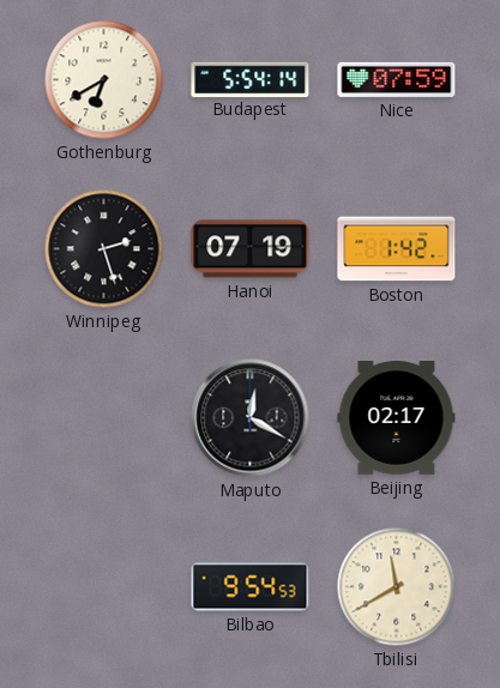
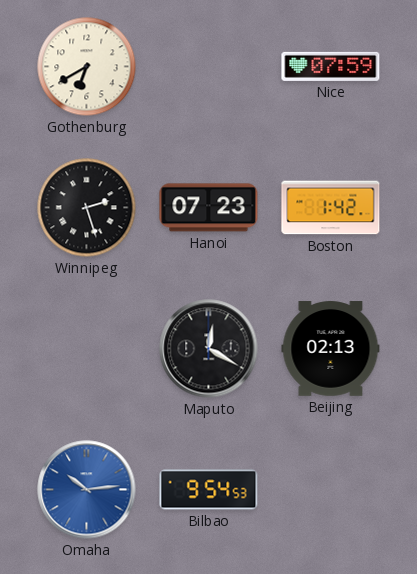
Budapest: 5:54 -> none (251, 79)
Hanoi: 07:19 -> 07:23 (209, 208)
Beijing: 02:17 -> 02:13 (331, 349)
Omaha: none -> 10:14 (87, 490)
Tbilisi: 11:40 -> none (397, 587)
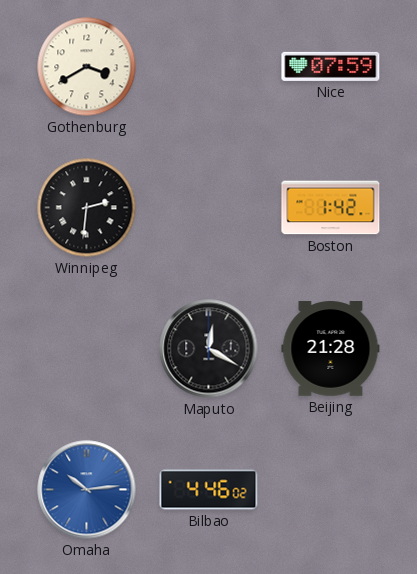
Gothenburg: 6:40 -> 3:40 (87, 67)
Winnipeg: 2:27 -> 2:31 (87, 208)
Hanoi: 07:23 -> none (209, 208)
Beijing: 02:13 -> 21:28 (331, 349)
Bilbao: 9:54 -> 4:46 (209, 490)
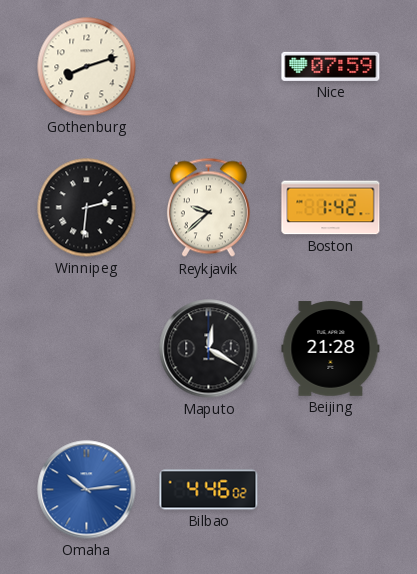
Gothenburg: 3:40 -> 8:12 (87, 67)
Reykjavik: none -> 9:38 (208, 208)
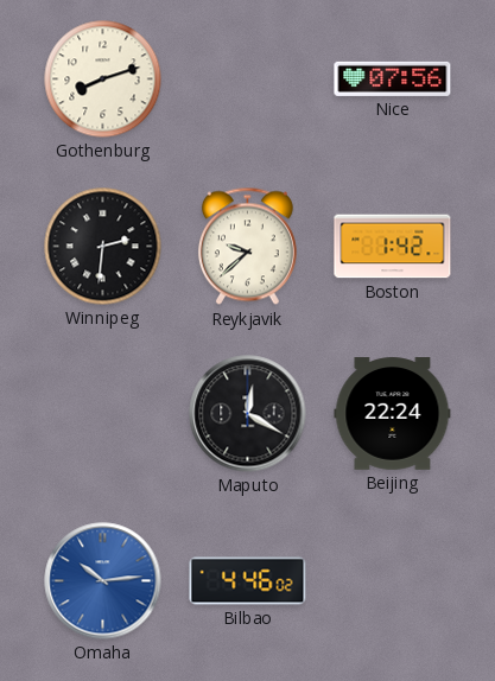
Nice: 07:59 -> 07:56 (393, 78)
Beijing: 21:28 -> 22:24 (393, 414)
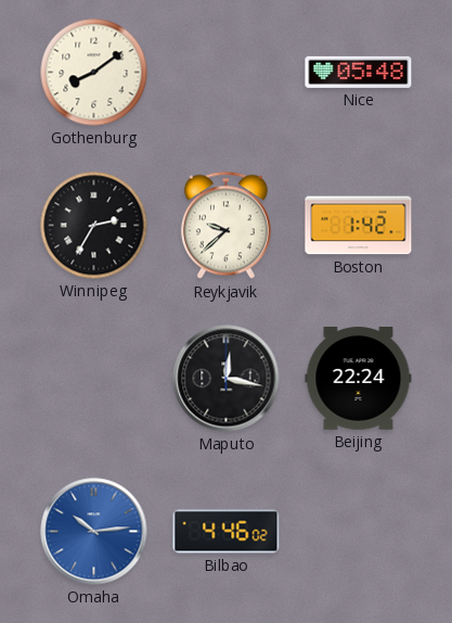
Gothenburg: 8:12 -> 8:09 (94, 73)
Nice: 07:56 -> 05:48 (359, 72)
Winnipeg: 2:31 -> 2:35 (94, 226)
Maputo: 12:20 -> 12:17 (227, 379)
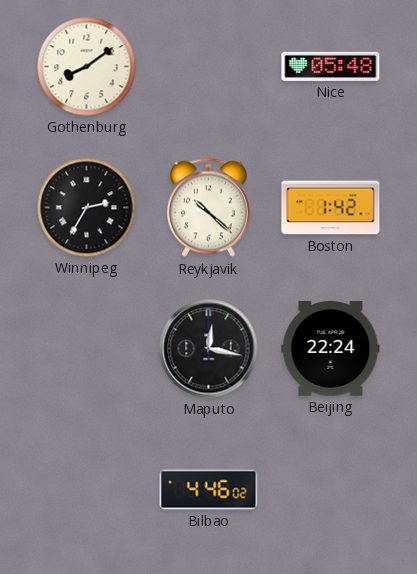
Reykjavik: 9:38 -> 10:22 (208, 208)
Omaha: 10:14 -> none (94, 532)
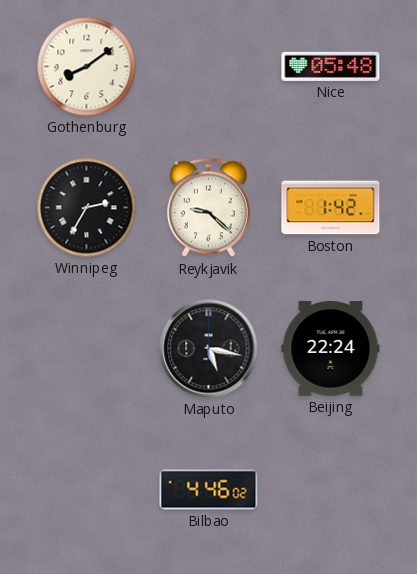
Reykjavik: 10:22 -> 9:22 (208, 208)
Maputo: 12:17 -> 5:17 (209, 349)
